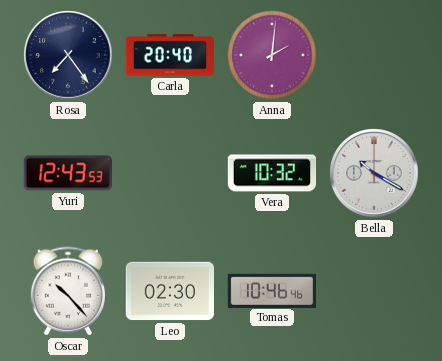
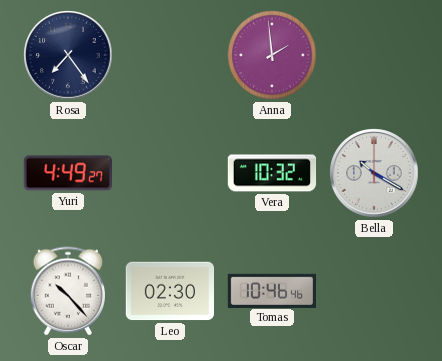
Carla: 20:40 -> none (169, 55)
Anna: 2:01 -> 1:59 (272, 55)
Yuri: 12:43 -> 4:49 (67, 173)
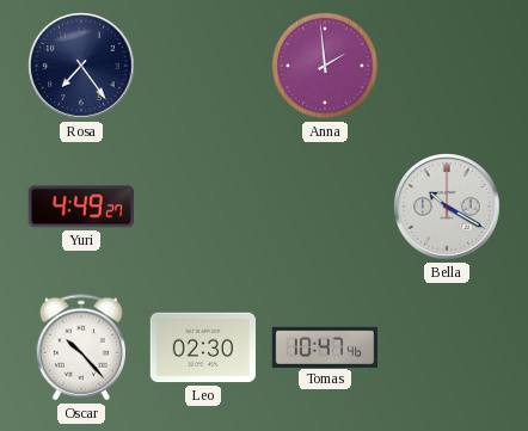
Vera: 10:32 -> none (272, 173)
Tomas: 10:46 -> 10:47 (324, 346)
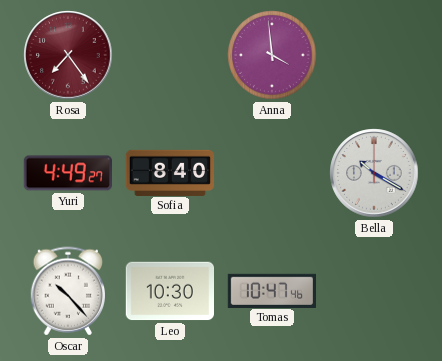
Rosa dial: navy -> burgundy (68, 55)
Anna: 1:59 -> 3:59 (272, 55)
Sofia: none -> 8:40 (170, 172)
Leo: 02:30 -> 10:30 (169, 291)
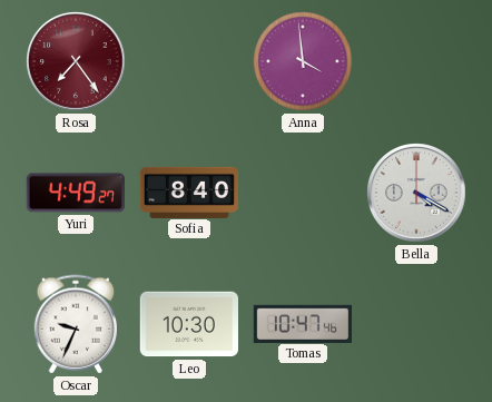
Bella: 10:20 -> 4:20 (416, 193)
Oscar: 10:23 -> 9:34 (75, 324)
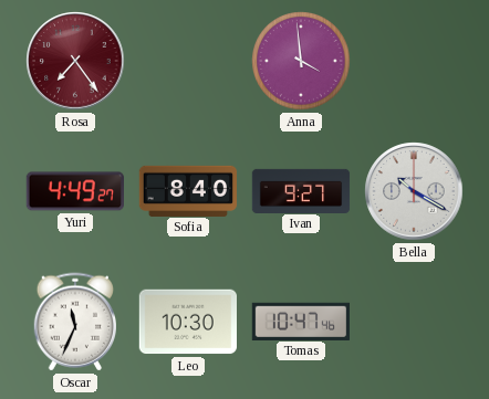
Ivan: none -> 9:27 (301, 190)
Bella: 4:20 -> 10:20 (414, 191)
Oscar: 9:34 -> 11:34 (74, 322)
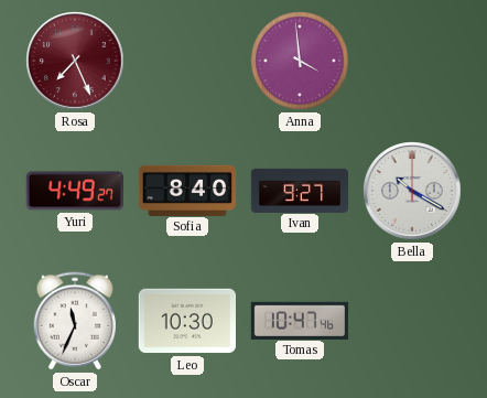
Rosa: 7:24 -> 7:26 (75, 61)
